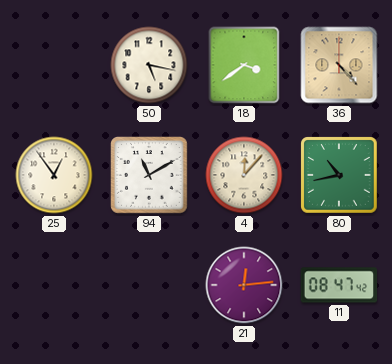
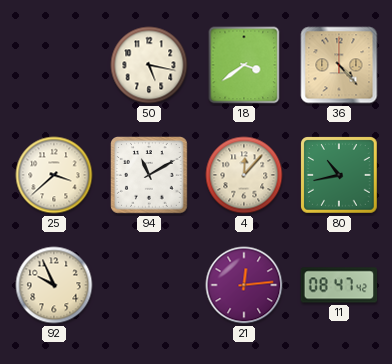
25: 12:54 -> 3:38 (54, 175)
92: none -> 9:56 (54, 285)
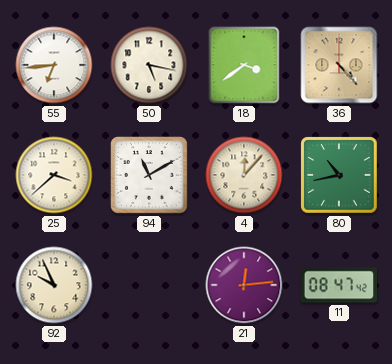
55: none -> 6:44 (54, 65)
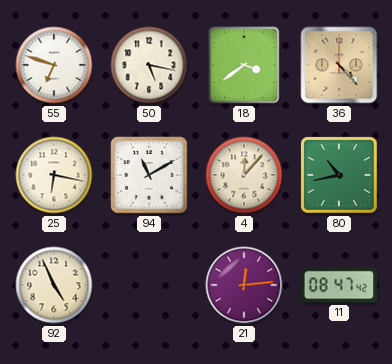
55: 6:44 -> 6:48 (54, 65)
25: 3:38 -> 6:17 (54, 175)
92: 9:56 -> 4:56 (54, 285)
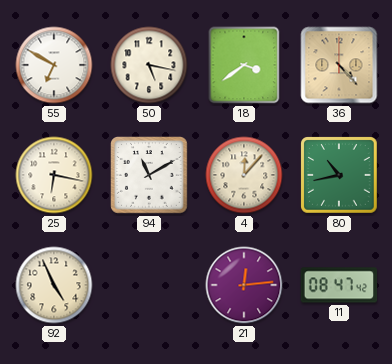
55: 6:48 -> 6:50 (54, 65)
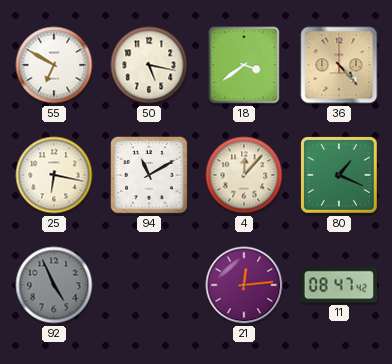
80: 10:43 -> 1:19 (339, 175)
92 dial: cream -> grey (54, 285)
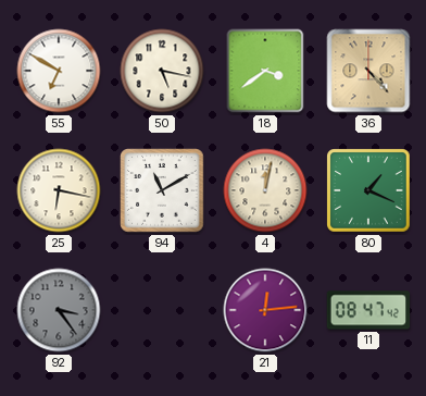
4: 12:07 -> 12:02 (265, 190)
92: 4:56 -> 3:24 (59, 310)
